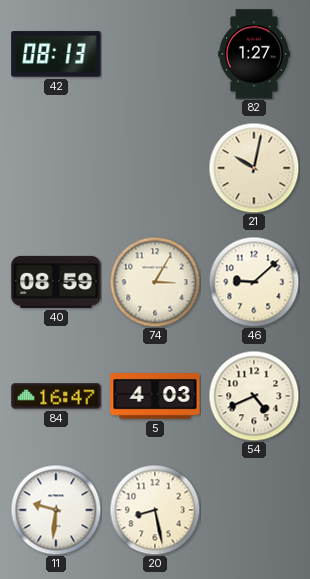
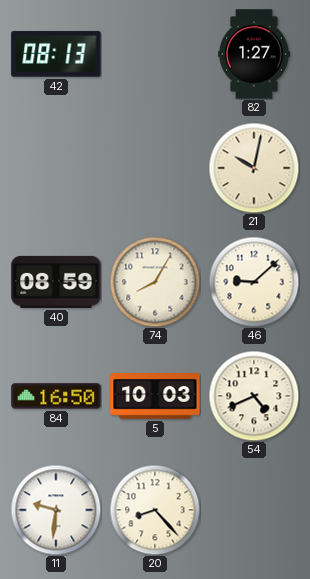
74: 3:05 -> 8:05 (155, 282)
84: 16:47 -> 16:50 (56, 396)
5: 4:03 -> 10:03 (155, 397)
20: 8:28 -> 8:23 (155, 510)
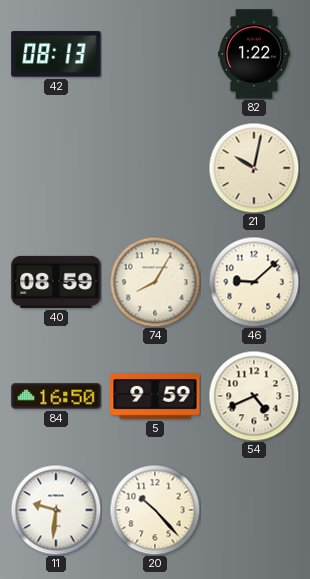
82: 1:27 -> 1:22 (255, 54)
5: 10:03 -> 9:59 (155, 397)
20: 8:23 -> 10:23 (155, 510)
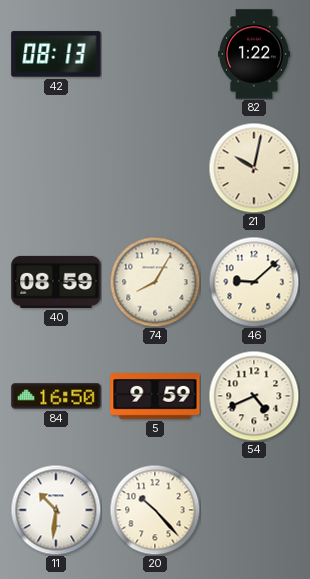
11: 9:31 -> 10:31 (56, 510)
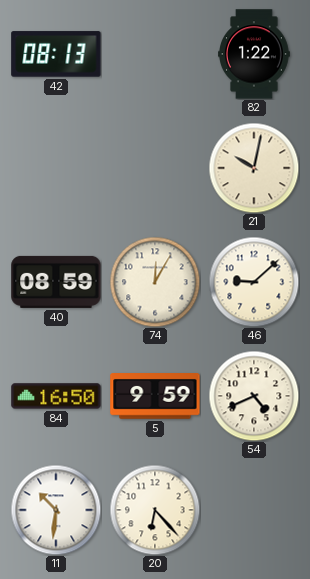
74: 8:05 -> 12:05 (155, 282)
20: 10:23 -> 6:23 (155, 510)
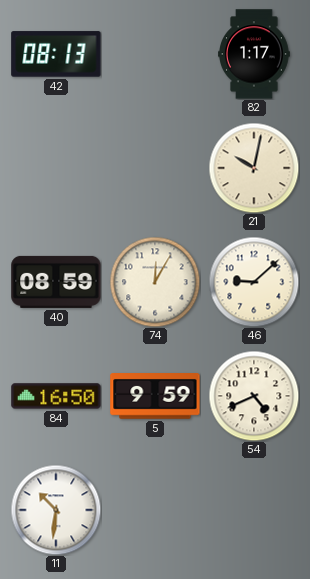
82: 1:22 -> 1:17 (255, 54)
20: 6:23 -> none (155, 510)
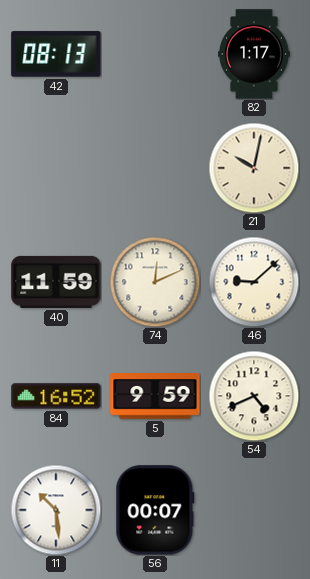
40: 08:59 -> 11:59 (56, 282)
74: 12:05 -> 12:11 (155, 282)
84: 16:50 -> 16:52 (56, 396)
11: 10:31 -> 10:29 (56, 510)
56: none -> 00:07 (155, 510)
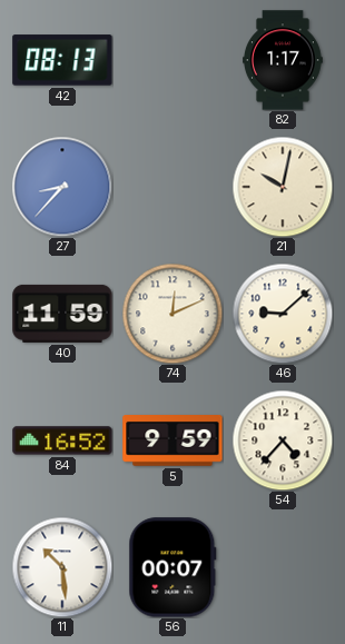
27: none -> 8:37 (62, 187)
54: 4:41 -> 4:37 (283, 440)
